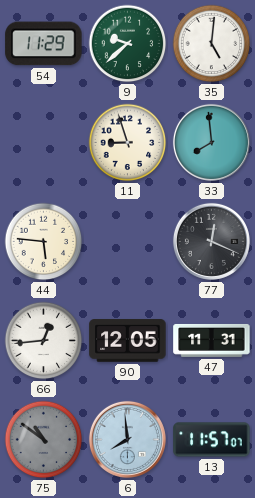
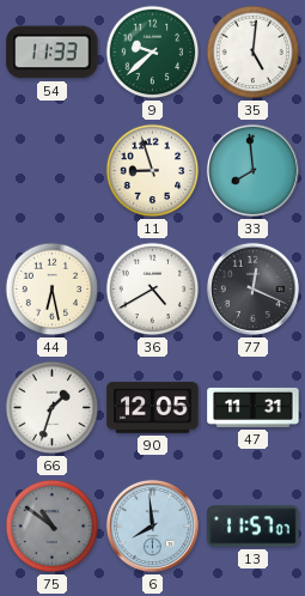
54: 11:29 -> 11:33 (53, 53)
44: 5:46 -> 6:28 (53, 290)
36: none -> 4:40 (153, 290)
66: 12:44 -> 1:33 (53, 408)
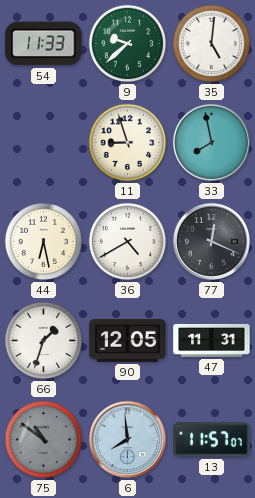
33: 7:59 -> 7:58 (211, 142)
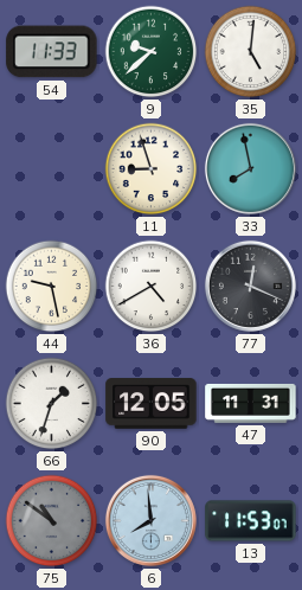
44: 6:28 -> 9:28 (52, 287)
13: 11:57 -> 11:53 (251, 521)
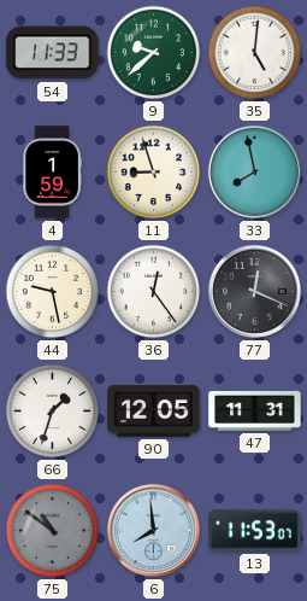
4: none -> 1:59 (52, 173)
36: 4:40 -> 12:24 (154, 292)
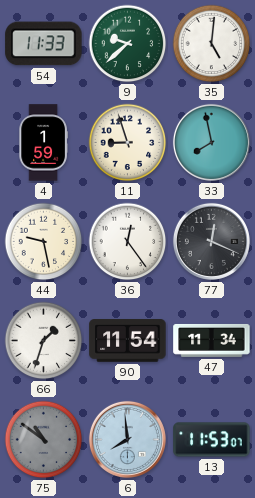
90: 12:05 -> 11:54 (128, 341)
47: 11:31 -> 11:34 (212, 340)
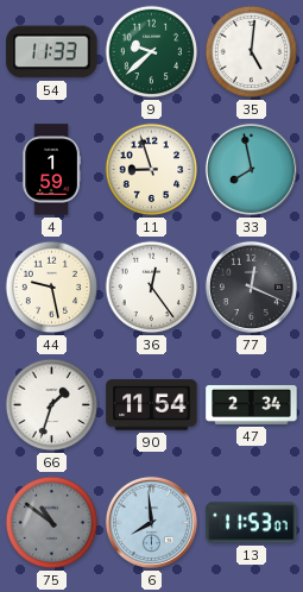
47: 11:34 -> 2:34 (252, 404)
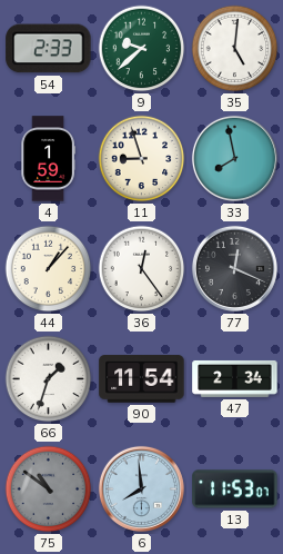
54: 11:33 -> 2:33 (49, 49)
44: 9:28 -> 1:07 (49, 269)
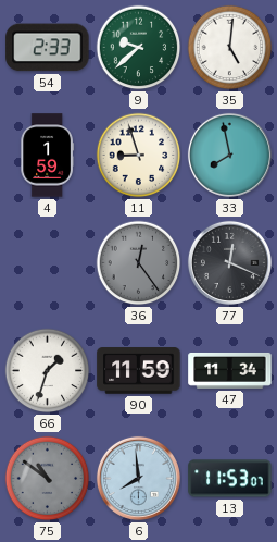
44: 1:07 -> none (49, 269)
36 dial: white -> grey (139, 263)
90: 11:54 -> 11:59 (139, 371)
47: 2:34 -> 11:34 (230, 370)
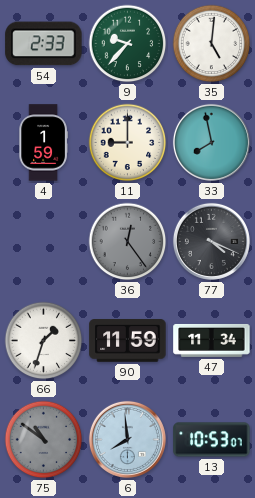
9: 9:38 -> 9:37 (128, 44)
11: 8:57 -> 9:00 (128, 143)
77: 12:19 -> 4:19 (211, 241)
13: 11:53 -> 10:53 (212, 440)
